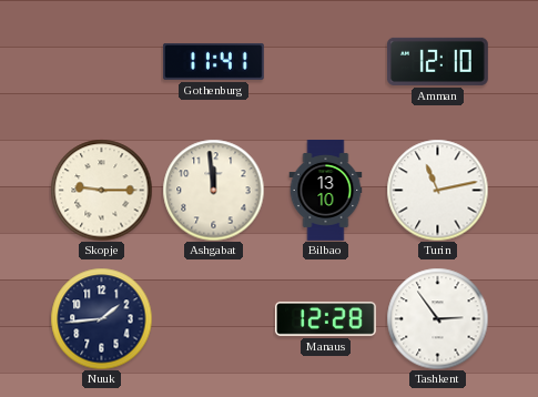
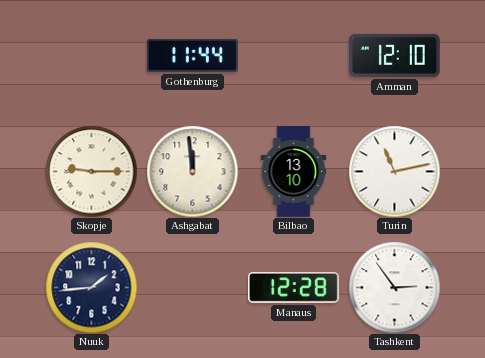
Gothenburg: 11:41 -> 11:44 (192, 55)
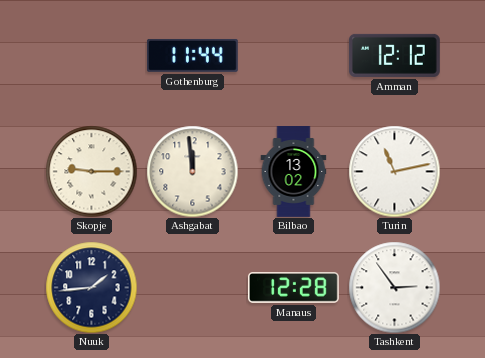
Amman: 12:10 -> 12:12 (394, 55)
Bilbao: 13:10 -> 13:02 (294, 172)
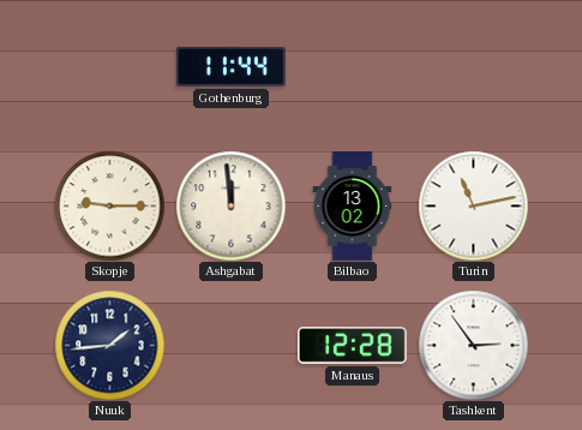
Amman: 12:12 -> none (394, 55)
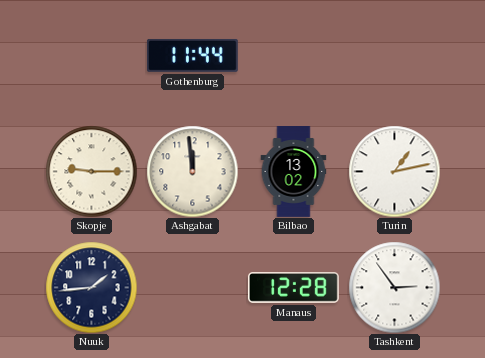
Turin: 11:13 -> 1:13 (394, 171)
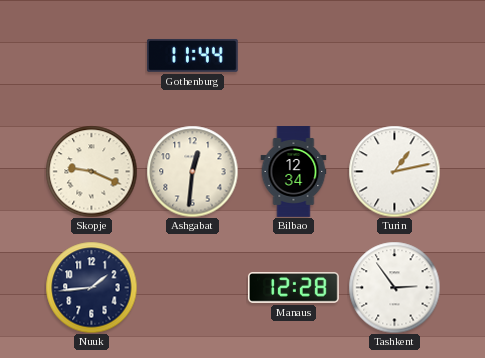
Skopje: 9:15 -> 9:19 (91, 171)
Ashgabat: 11:59 -> 12:31 (192, 171)
Bilbao: 13:02 -> 12:34 (294, 172)
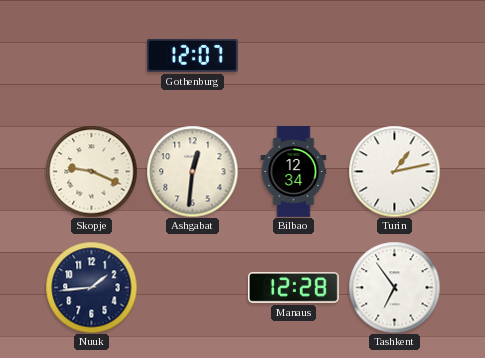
Gothenburg: 11:44 -> 12:07 (192, 55)
Tashkent: 2:54 -> 6:54 (394, 287)
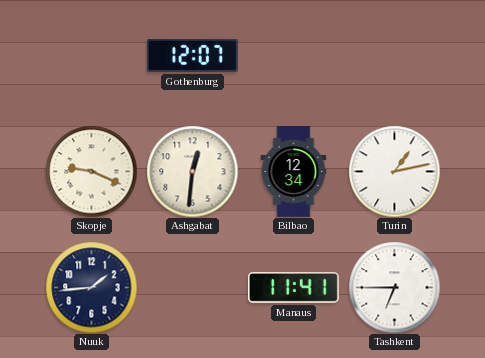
Manaus: 12:28 -> 11:41 (293, 288)
Tashkent: 6:54 -> 6:45 (394, 287)
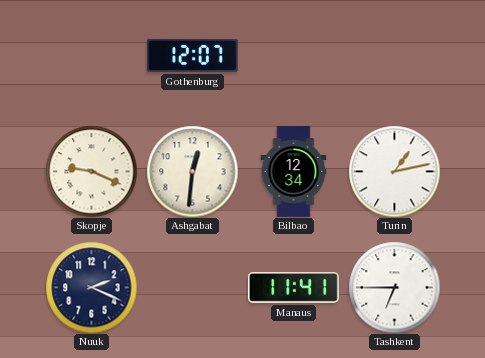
Nuuk: 1:44 -> 2:19 (91, 287)
